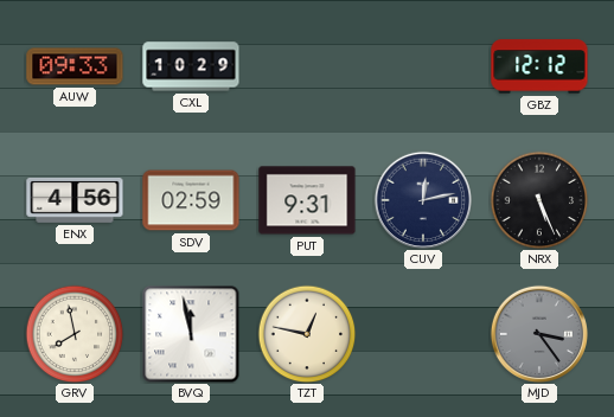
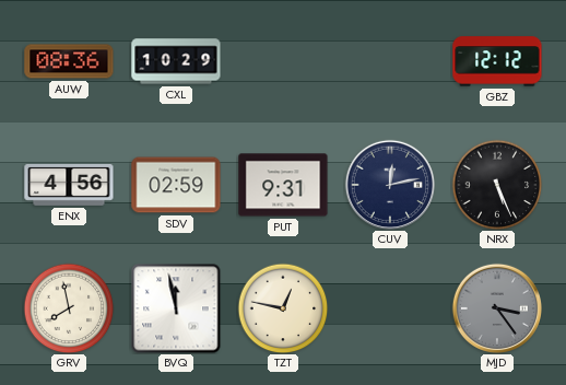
AUW: 09:33 -> 08:36 (69, 61)
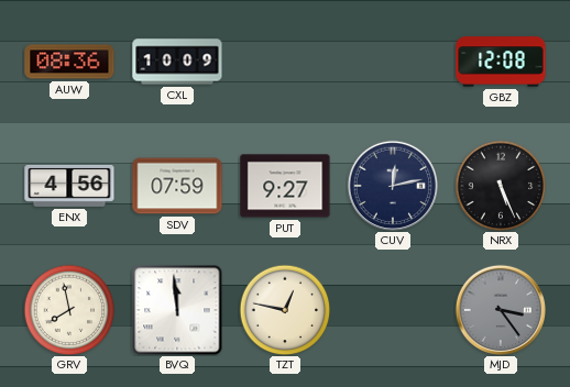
CXL: 10:29 -> 10:09 (177, 62)
GBZ: 12:12 -> 12:08 (501, 62)
SDV: 02:59 -> 07:59 (177, 186)
PUT: 9:31 -> 9:27 (285, 186)
BVQ: 11:58 -> 11:59 (177, 310)
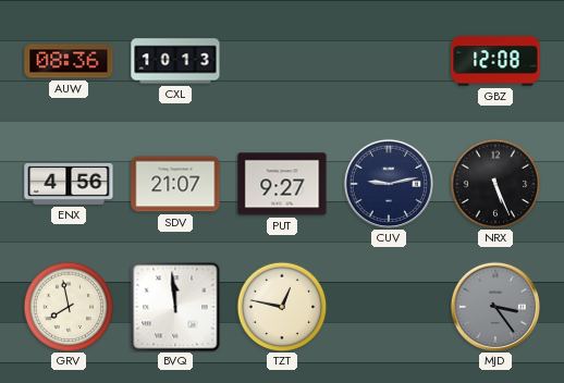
CXL: 10:09 -> 10:13 (175, 61)
SDV: 07:59 -> 21:07 (175, 184)
CUV: 12:13 -> 9:13 (388, 183)
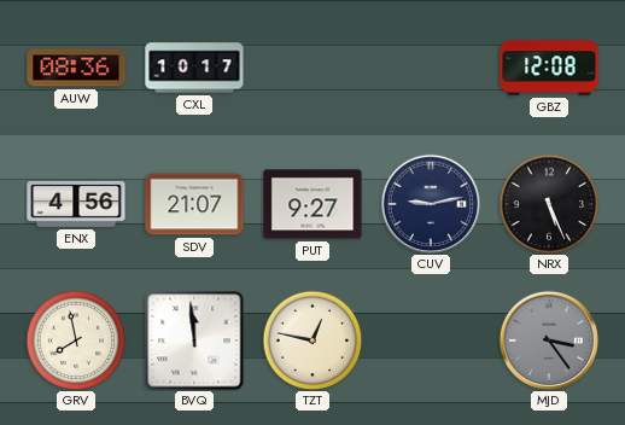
CXL: 10:13 -> 10:17 (194, 68)
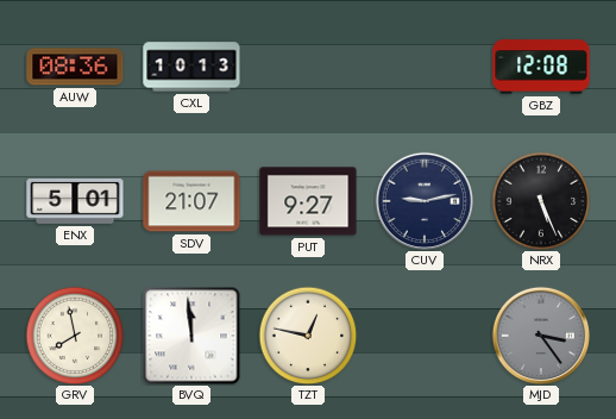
CXL: 10:17 -> 10:13 (191, 67)
ENX: 4:56 -> 5:01 (75, 201)
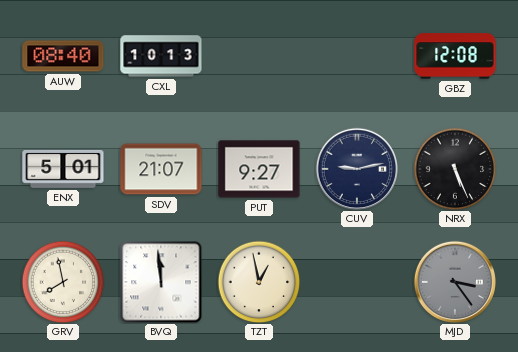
AUW: 08:36 -> 08:40 (63, 56)
TZT: 12:47 -> 12:58 (259, 282)
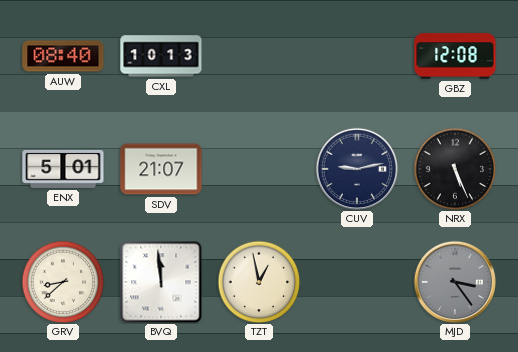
PUT: 9:27 -> none (259, 169)
GRV: 7:58 -> 8:38 (63, 282)
